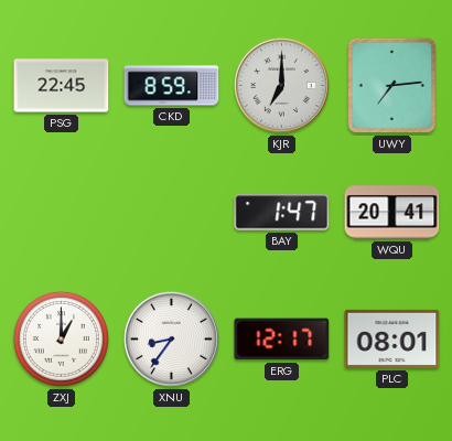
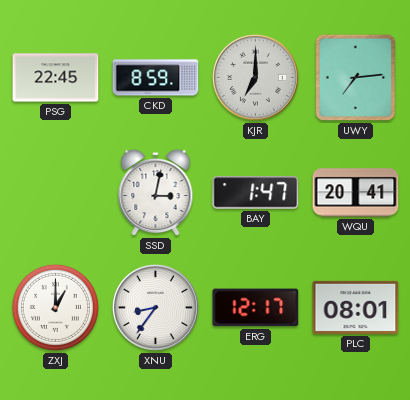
SSD: none -> 3:02 (156, 193)
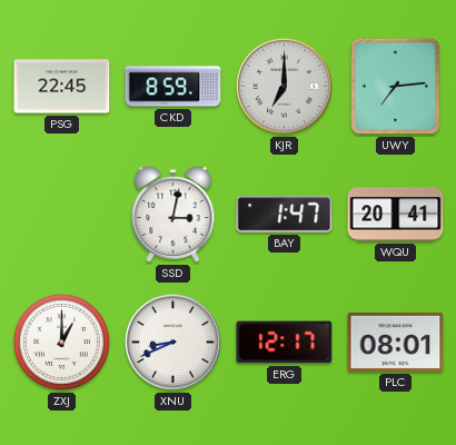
XNU: 8:36 -> 8:41 (172, 342)
